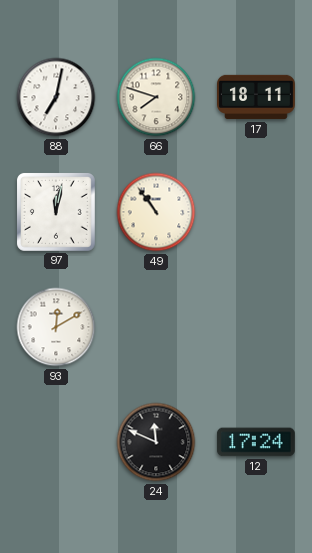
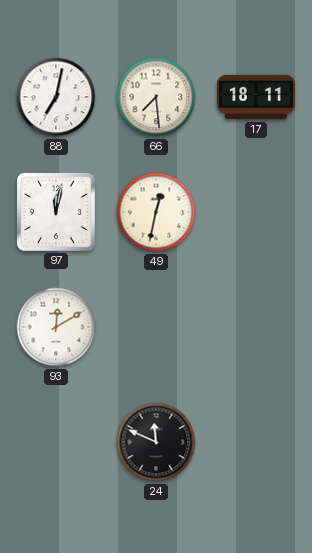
66: 7:48 -> 7:29 (156, 97)
49: 10:54 -> 12:32 (156, 212)
12: 17:24 -> none (256, 442)
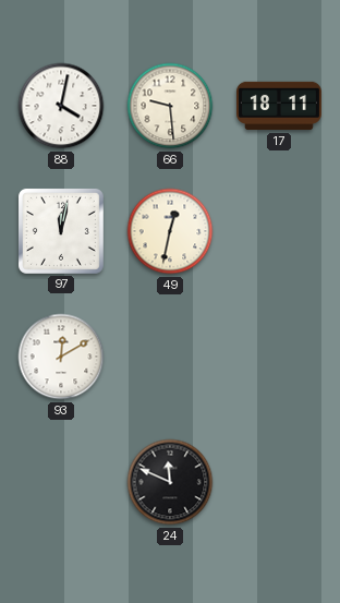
88: 7:02 -> 4:02 (61, 106)
66: 7:29 -> 9:29 (170, 106)
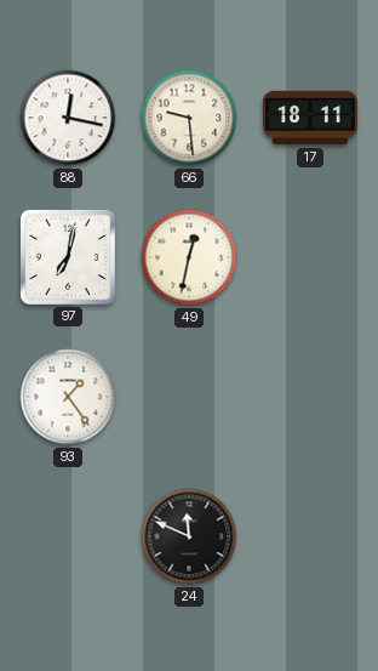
88: 4:02 -> 12:17 (68, 118)
97: 12:02 -> 7:02 (68, 257)
93: 12:10 -> 1:24 (68, 397)
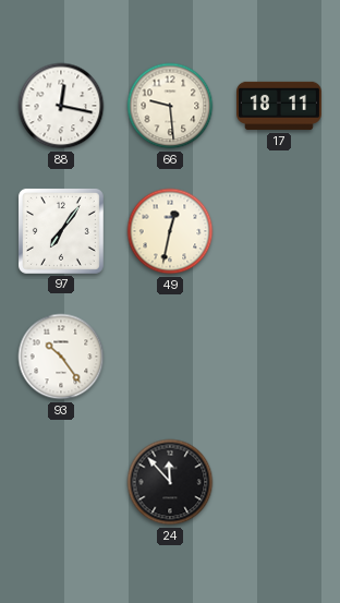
97: 7:02 -> 7:06 (61, 231)
93: 1:24 -> 10:24 (61, 357)
24: 11:49 -> 11:53 (170, 482)
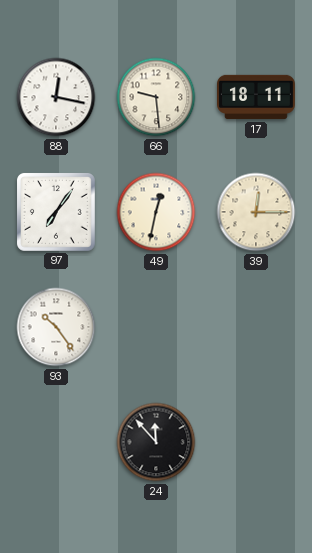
39: none -> 12:15 (256, 212)
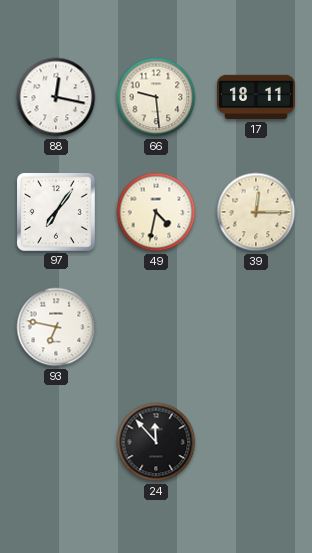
49: 12:32 -> 4:32 (156, 212)
93: 10:24 -> 6:47 (56, 327)
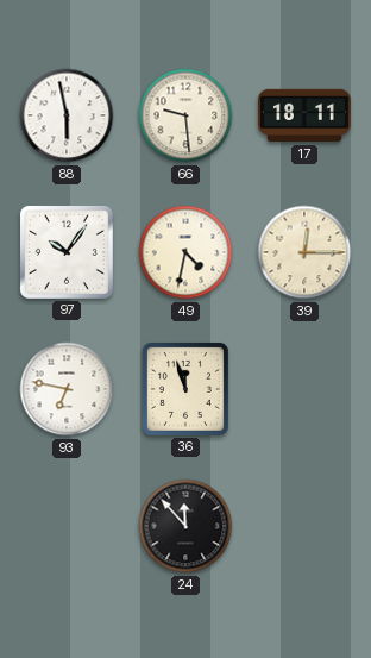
88: 12:17 -> 5:58 (67, 115)
97: 7:06 -> 10:06 (67, 252)
36: none -> 11:57 (185, 389)
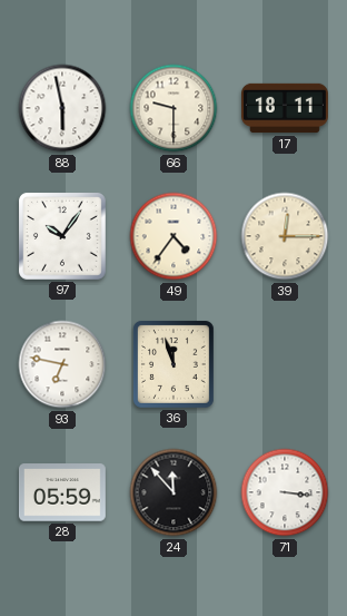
66: 9:29 -> 9:30 (173, 108)
49: 4:32 -> 4:36 (173, 236)
28: none -> 05:59 (62, 492)
71: none -> 3:16 (285, 492)
